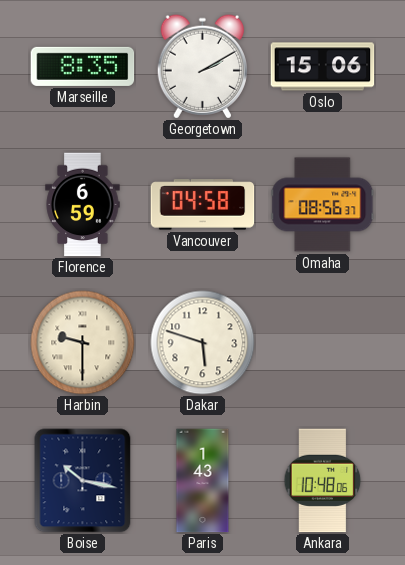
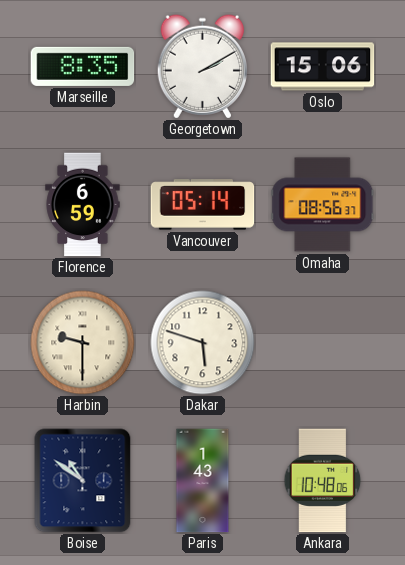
Vancouver: 04:58 -> 05:14 (203, 205)
Boise: 10:17 -> 10:51 (83, 481)
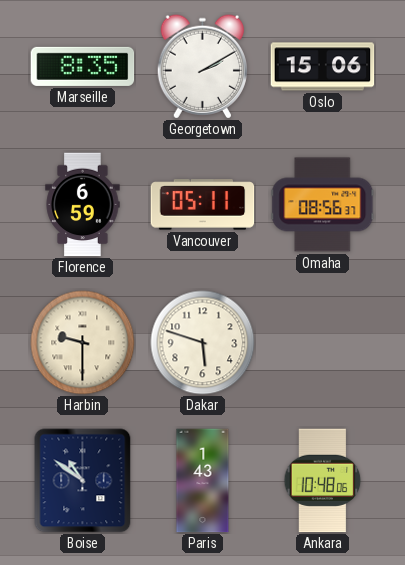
Vancouver: 05:14 -> 05:11 (203, 205)
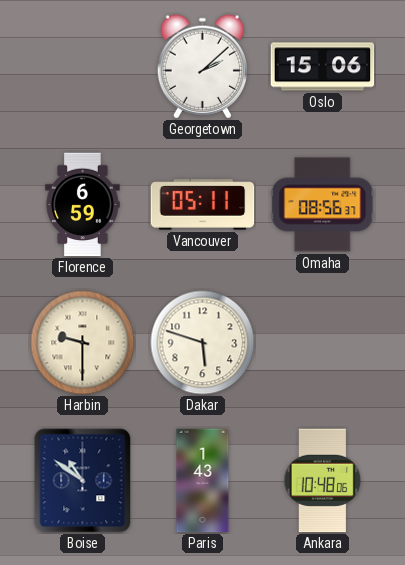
Marseille: 8:35 -> none (83, 66)
Georgetown: 2:10 -> 2:08 (202, 67)
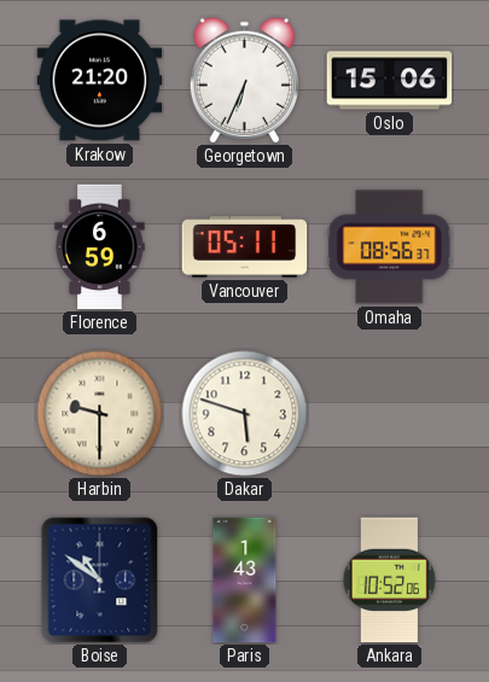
Krakow: none -> 21:20 (100, 81)
Georgetown: 2:08 -> 6:34 (244, 81)
Ankara: 10:48 -> 10:52 (390, 581)
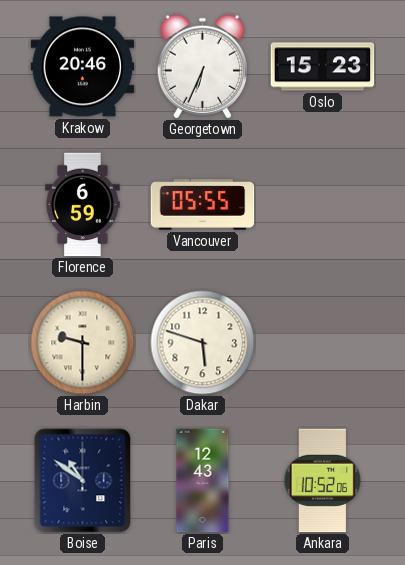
Krakow: 21:20 -> 20:46 (83, 67)
Oslo: 15:06 -> 15:23 (323, 67)
Vancouver: 05:11 -> 05:55 (203, 205)
Omaha: 08:56 -> none (390, 247)
Paris: 1:43 -> 12:43 (203, 481)
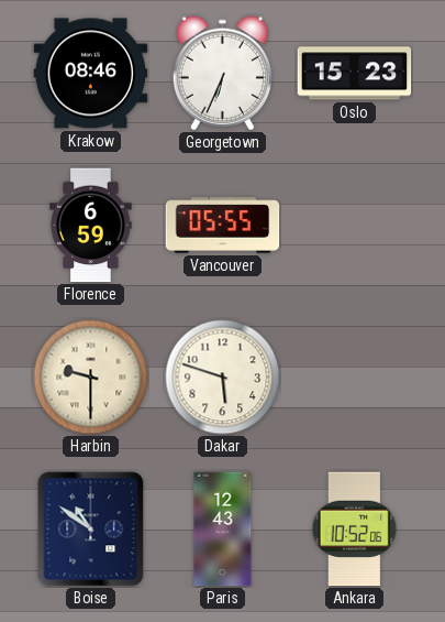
Krakow: 20:46 -> 08:46 (91, 74)
